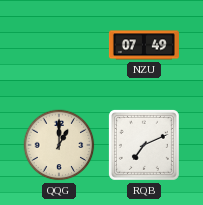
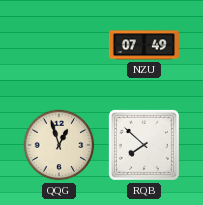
QQG: 1:00 -> 12:57 (59, 145)
RQB: 7:11 -> 7:52 (144, 145)
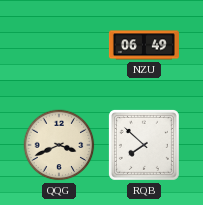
NZU: 07:49 -> 06:49 (144, 45)
QQG: 12:57 -> 3:41 (59, 145)
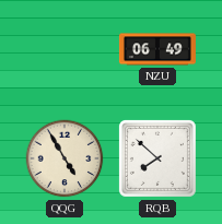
QQG: 3:41 -> 4:55 (65, 158)
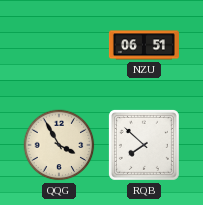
NZU: 06:49 -> 06:51 (144, 45)
QQG: 4:55 -> 3:55 (59, 145)
